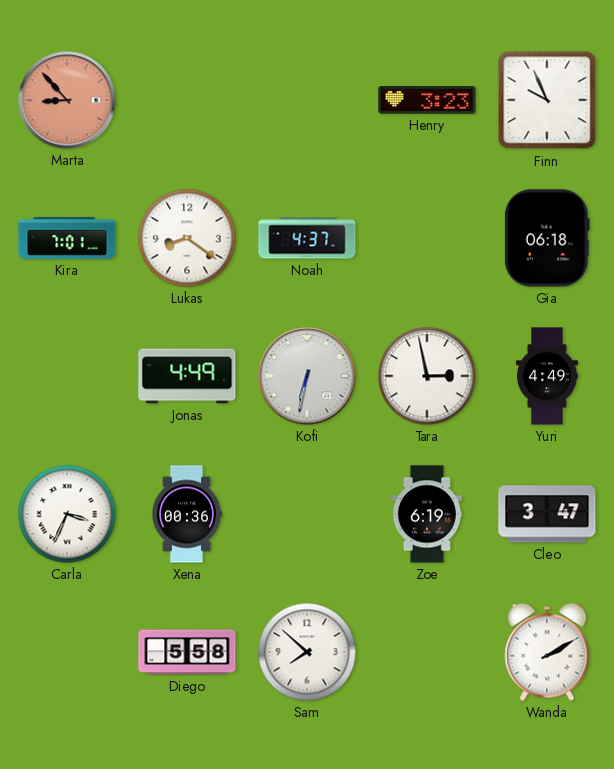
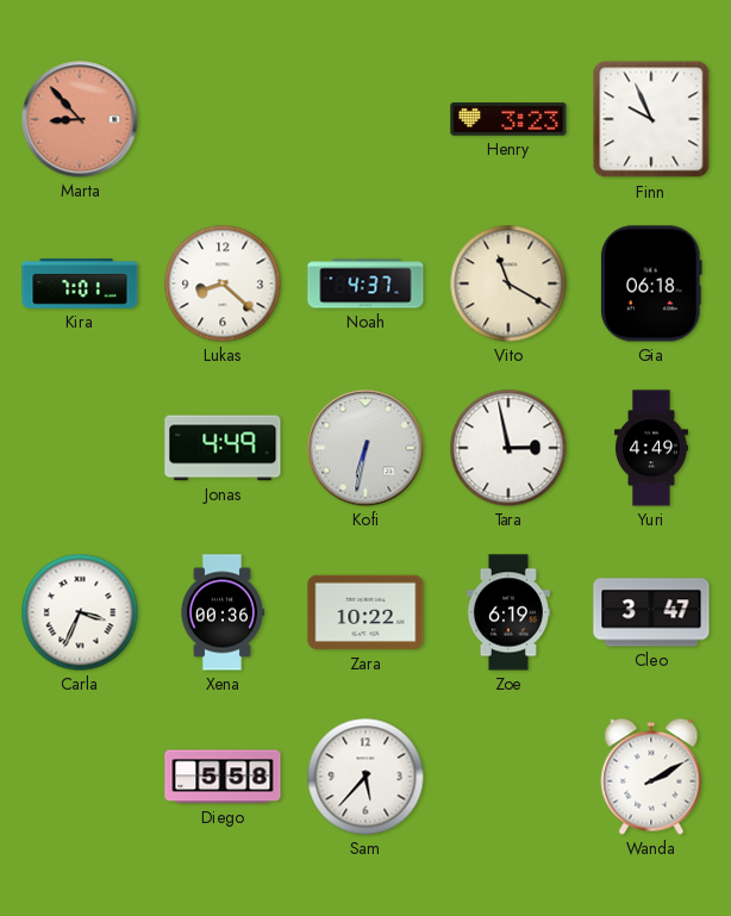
Lukas: 8:21 -> 8:22 (223, 283)
Vito: none -> 11:20 (508, 283)
Zara: none -> 10:22 (365, 612)
Sam: 7:52 -> 5:37 (365, 777)
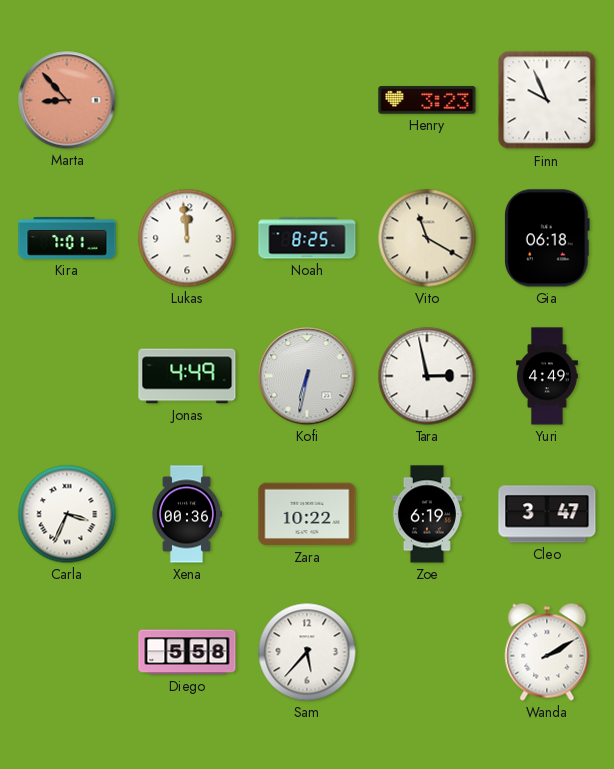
Lukas: 8:22 -> 11:59 (187, 238)
Noah: 4:37 -> 8:25 (307, 238)
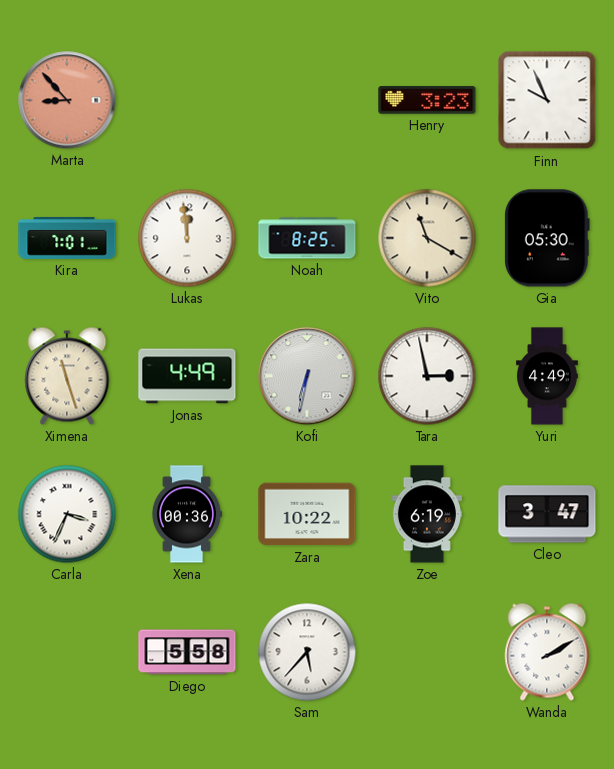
Gia: 06:18 -> 05:30 (548, 238)
Ximena: none -> 11:27 (67, 376)
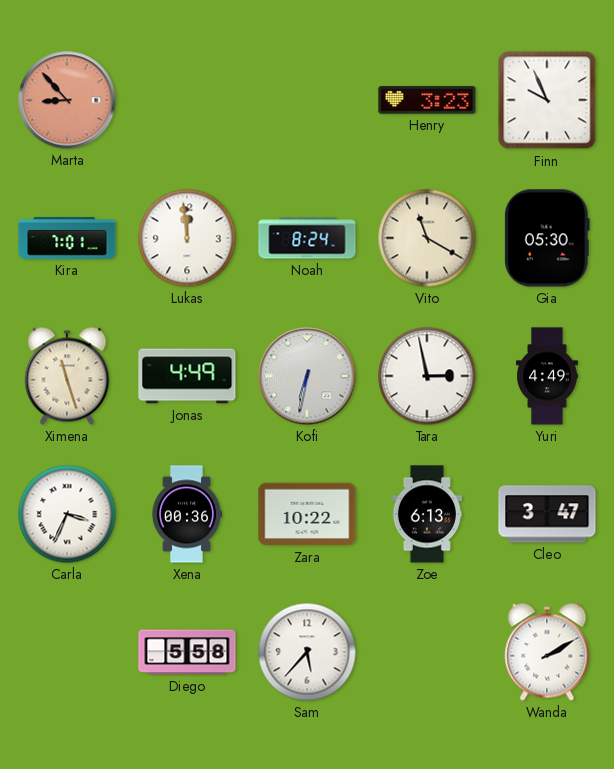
Noah: 8:25 -> 8:24 (307, 238)
Zoe: 6:19 -> 6:13 (427, 514)
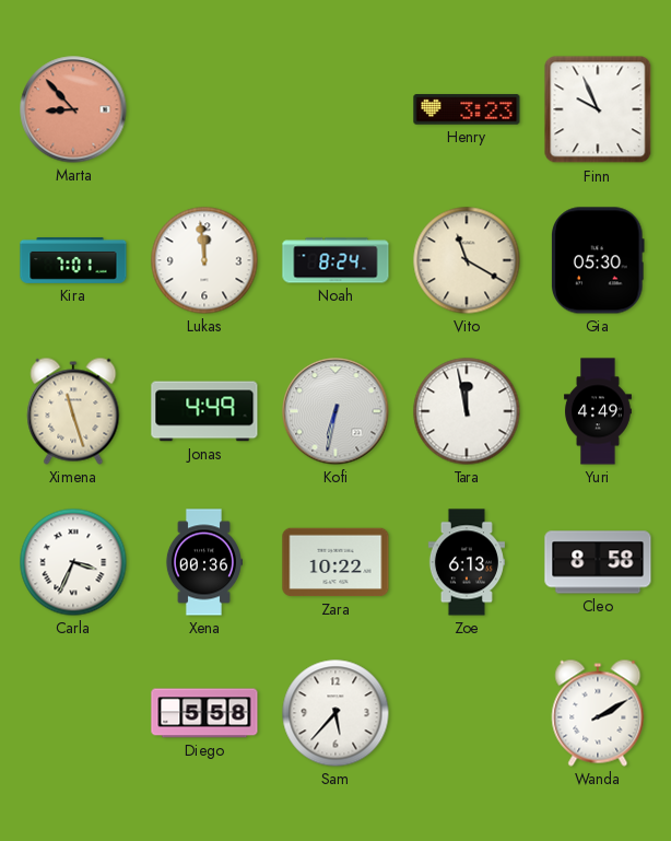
Tara: 2:58 -> 11:58 (467, 411)
Cleo: 3:47 -> 8:58 (598, 562)
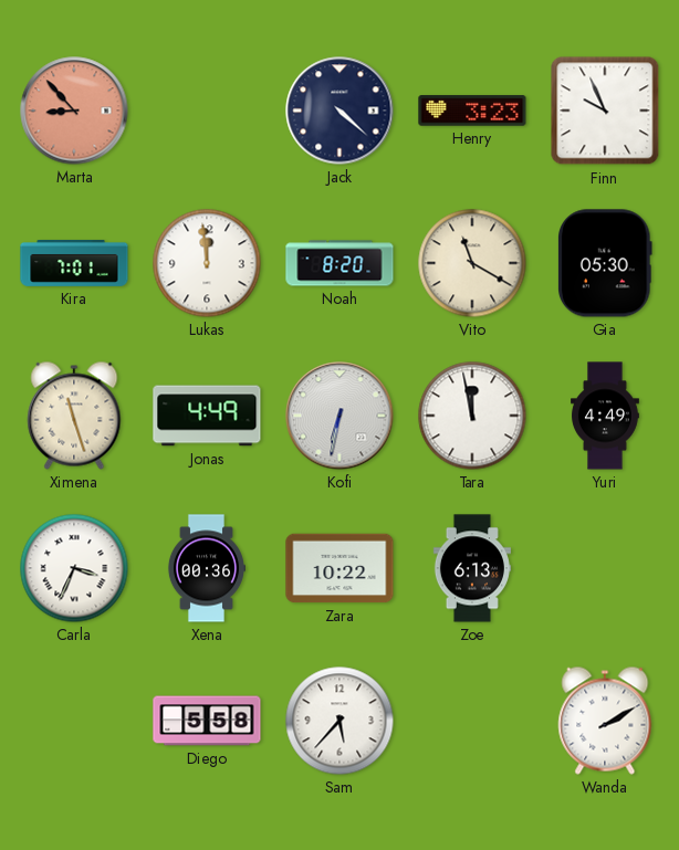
Jack: none -> 4:22 (339, 111)
Noah: 8:24 -> 8:20 (339, 263)
Cleo: 8:58 -> none (598, 562)
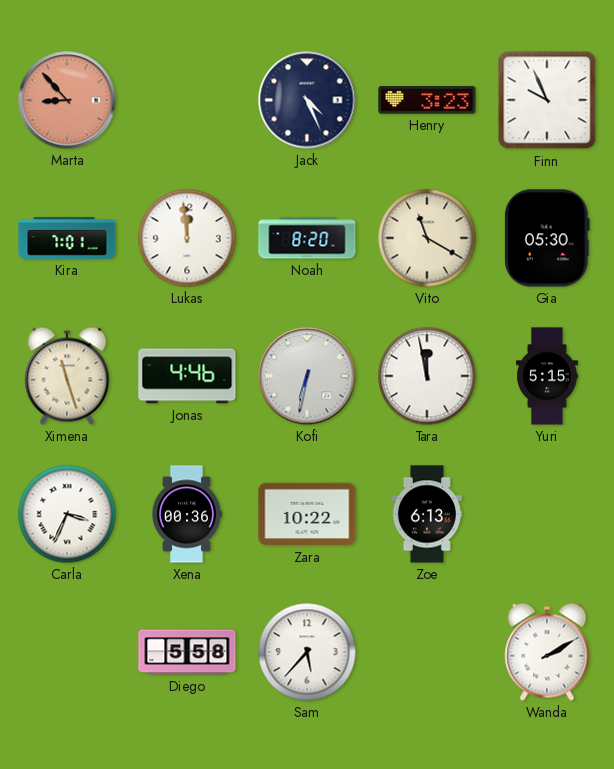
Jack: 4:22 -> 4:26 (307, 100)
Jonas: 4:49 -> 4:46 (187, 376)
Yuri: 4:49 -> 5:15 (548, 376)
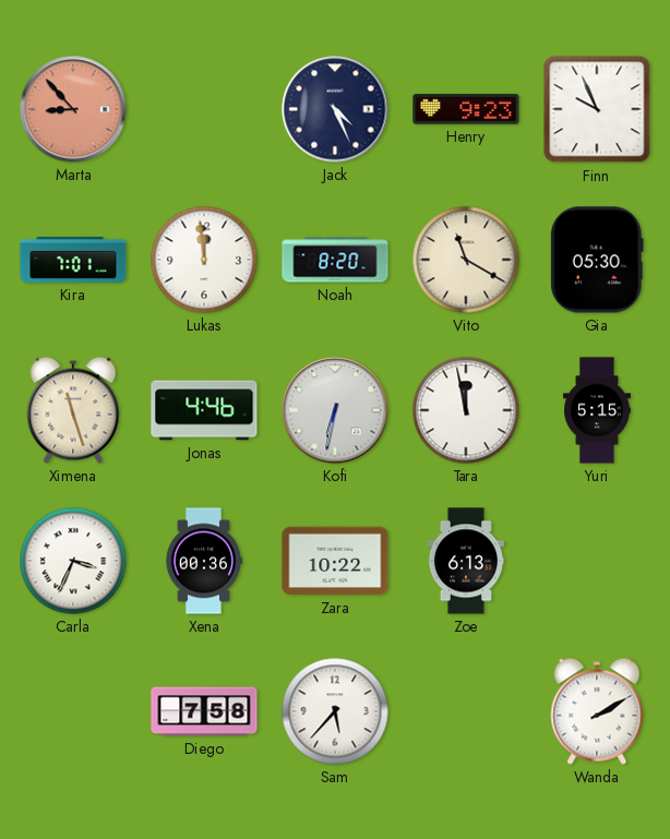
Henry: 3:23 -> 9:23 (466, 109)
Diego: 5:58 -> 7:58 (204, 711)
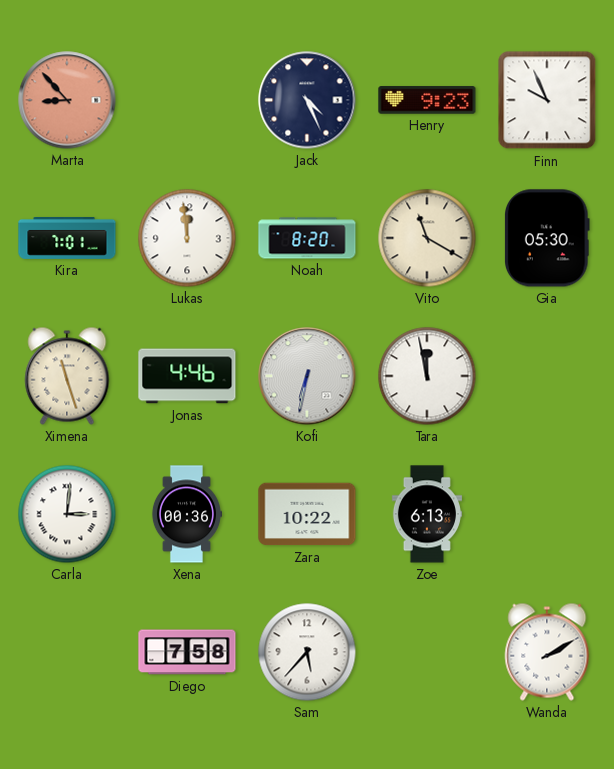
Yuri: 5:15 -> none (598, 410)
Carla: 3:34 -> 3:01 (67, 514)
